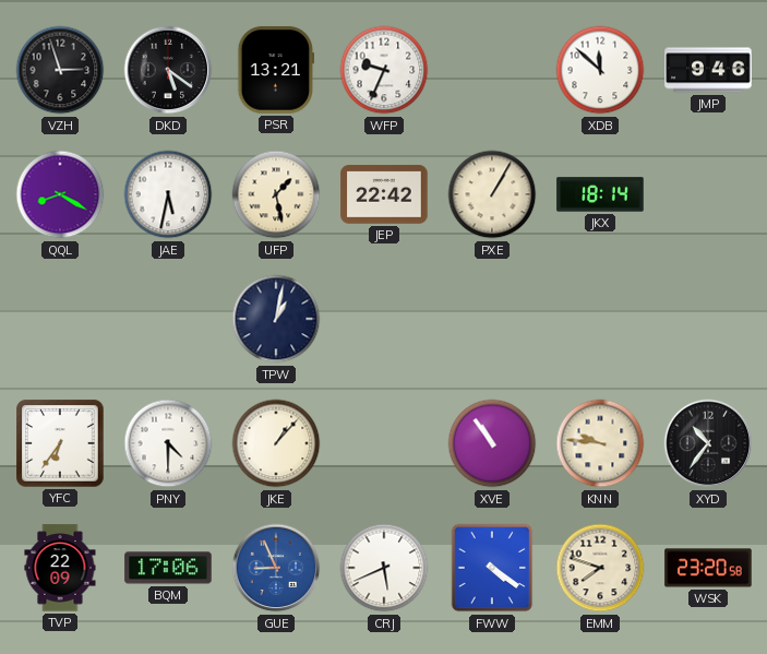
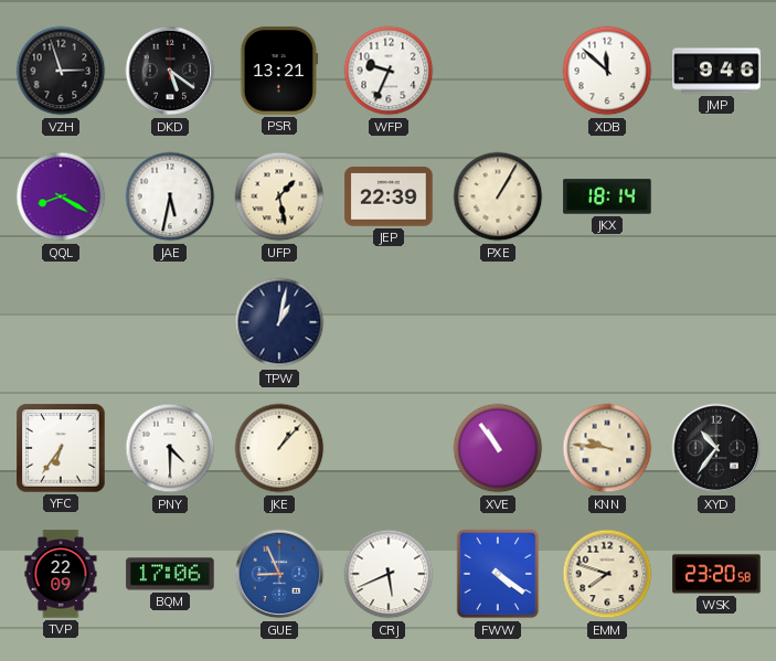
JEP: 22:42 -> 22:39 (389, 196)
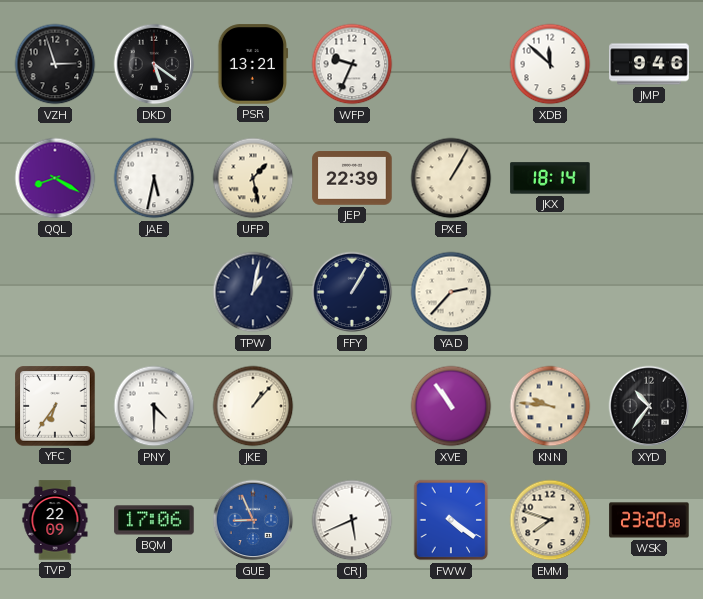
FFY: none -> 1:05 (352, 292)
YAD: none -> 2:37 (451, 292)
